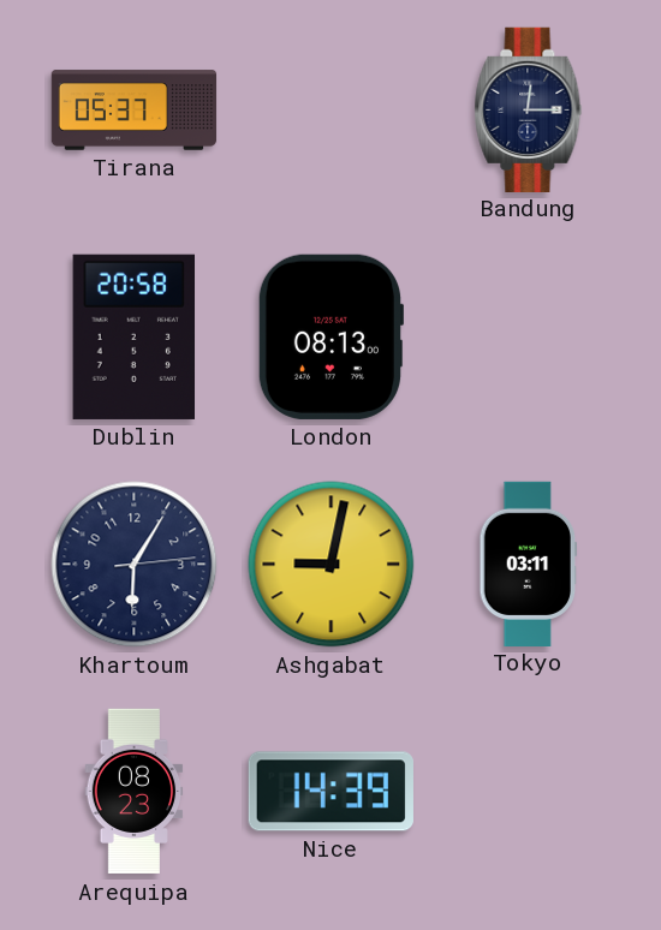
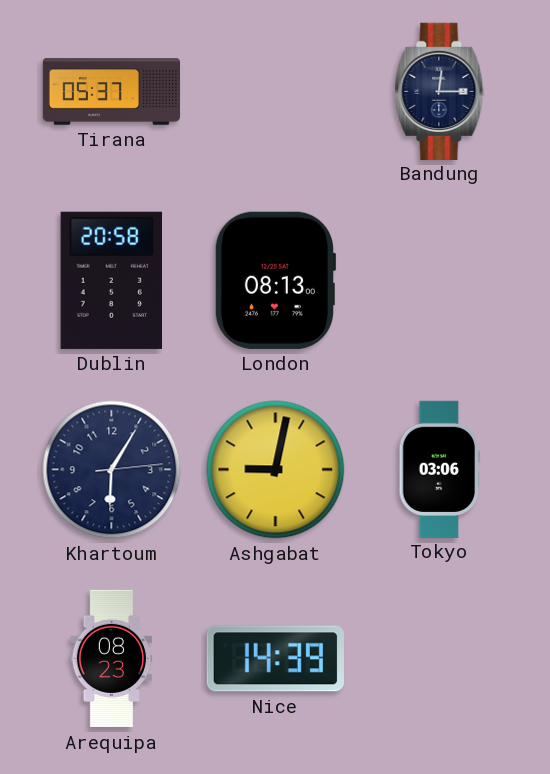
Tokyo: 03:11 -> 03:06 (440, 469)
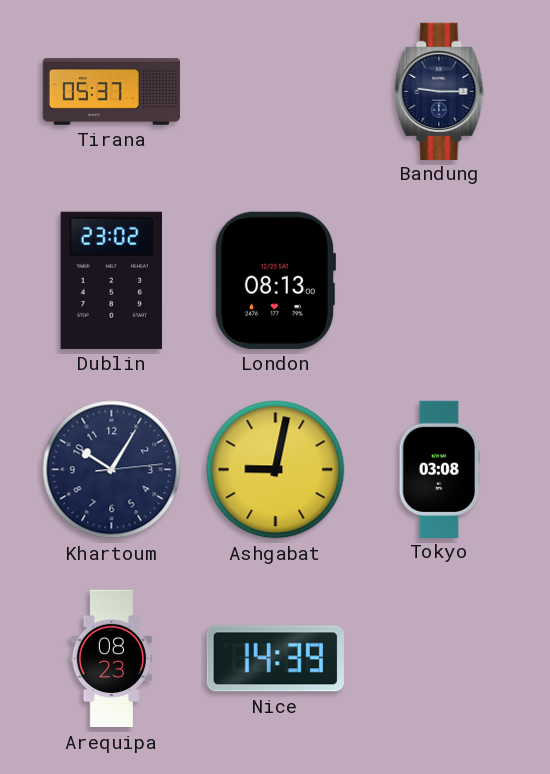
Bandung: 12:15 -> 9:15 (440, 91)
Dublin: 20:58 -> 23:02 (111, 280)
Khartoum: 6:05 -> 10:05 (112, 470)
Tokyo: 03:06 -> 03:08 (440, 469)
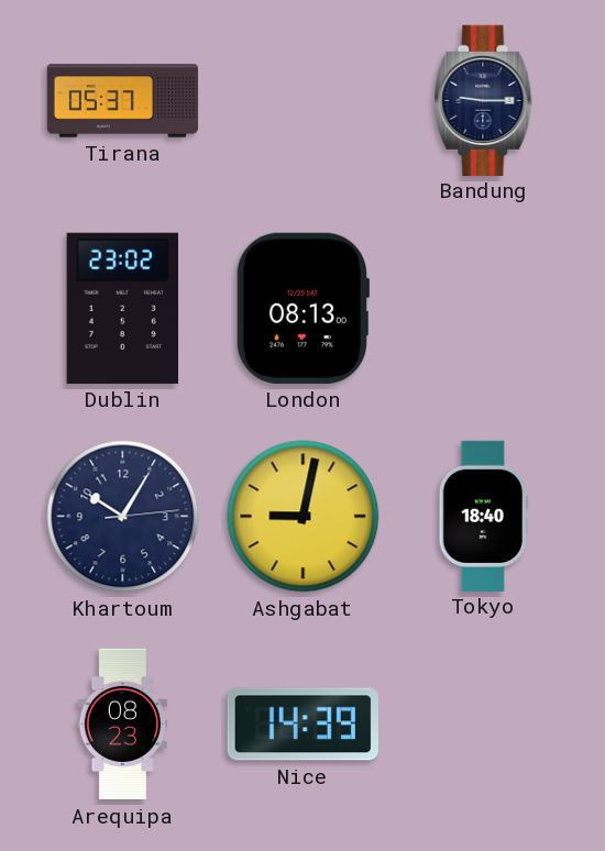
Tokyo: 03:08 -> 18:40 (484, 516)
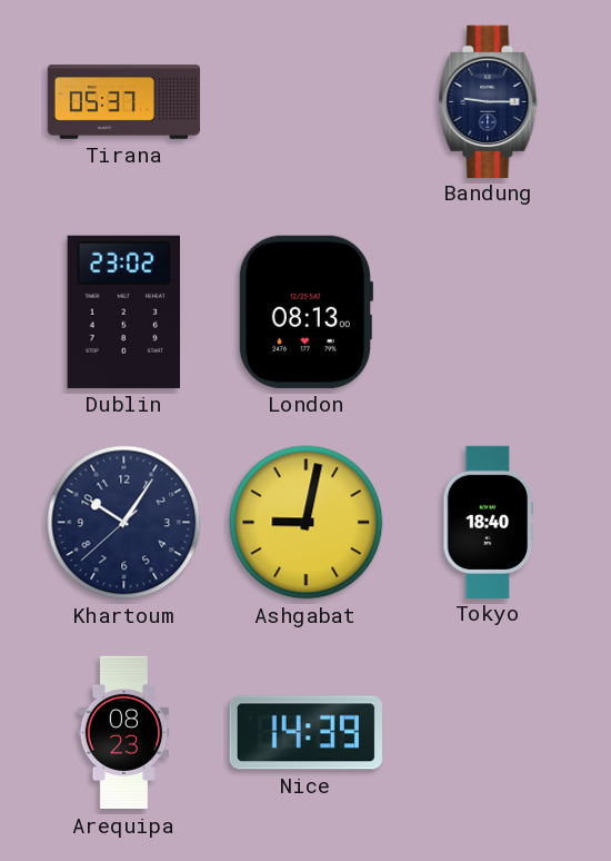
Khartoum: 10:05:14 -> 10:05:38 (124, 523)
